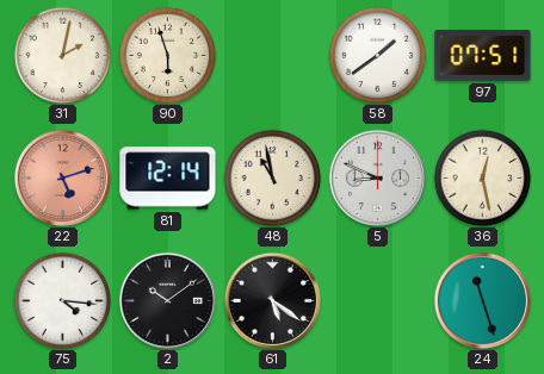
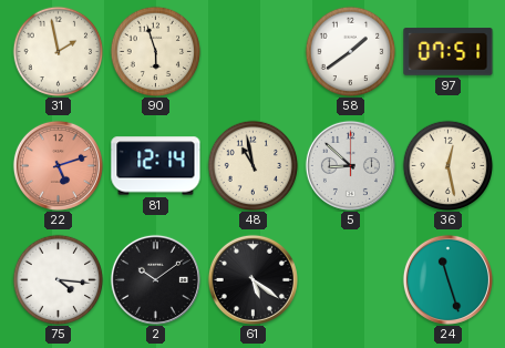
31: 2:02 -> 1:58 (58, 51)
5: 8:49 -> 8:52 (350, 165)
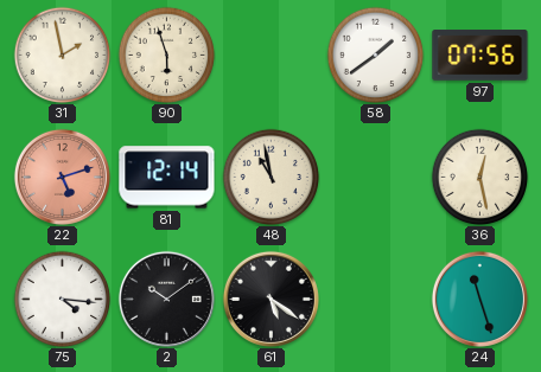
97: 07:51 -> 07:56 (480, 56)
5: 8:52 -> none (350, 165)
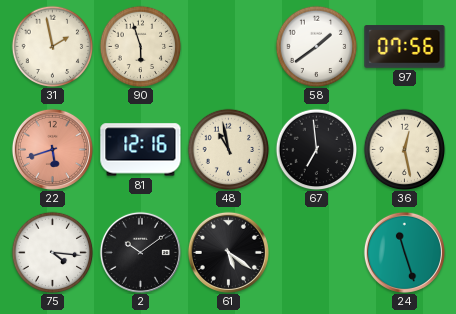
22: 5:12 -> 5:42 (52, 149)
81: 12:14 -> 12:16 (141, 150)
67: none -> 6:59 (316, 149)
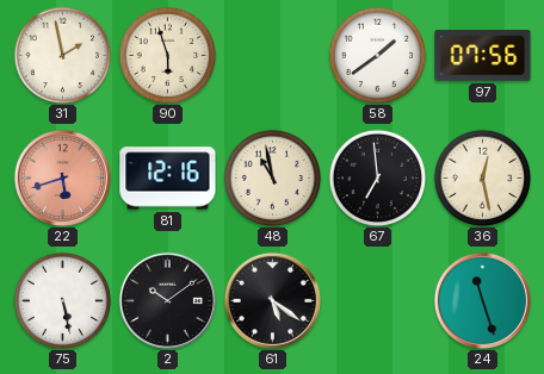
75: 4:16 -> 5:28 (62, 300)
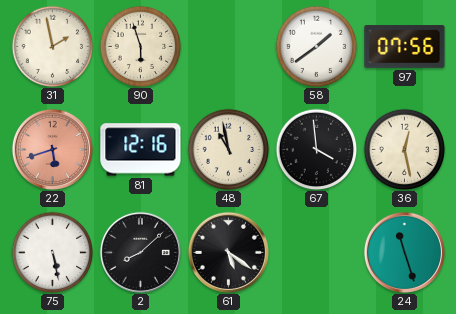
67: 6:59 -> 3:59 (316, 149)
2: 10:09 -> 8:08 (140, 252)
